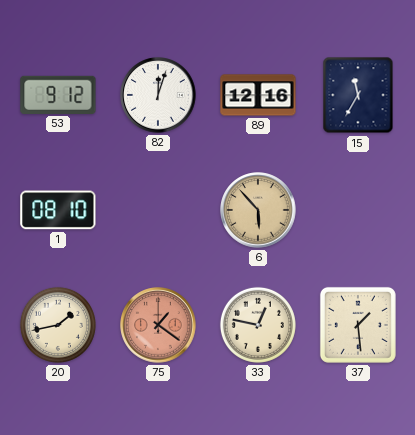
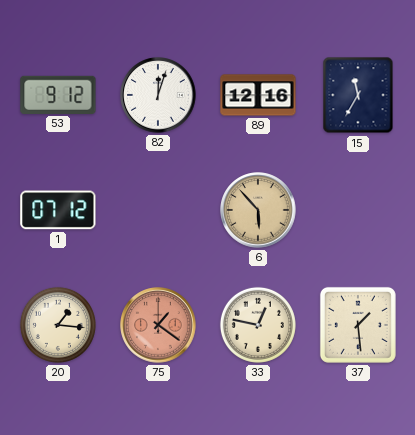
1: 08:10 -> 07:12 (58, 210)
20: 1:43 -> 1:16 (58, 325)
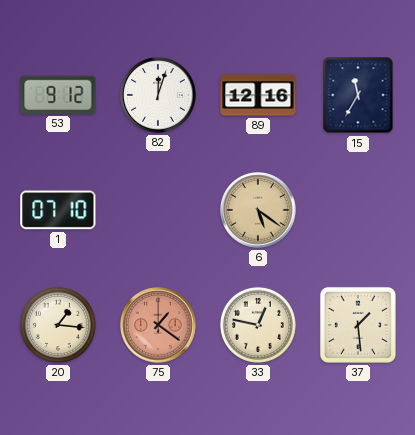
1: 07:12 -> 07:10 (58, 210)
6: 5:53 -> 5:21 (258, 210)
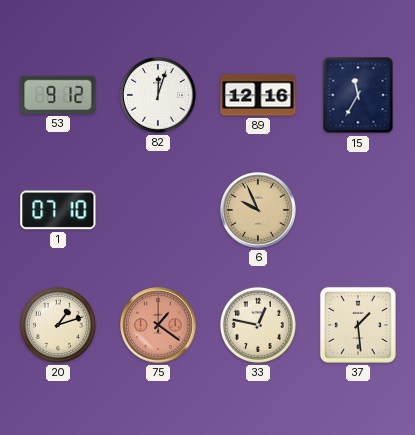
6: 5:21 -> 9:56 (258, 210)
20: 1:16 -> 1:12 (58, 325)
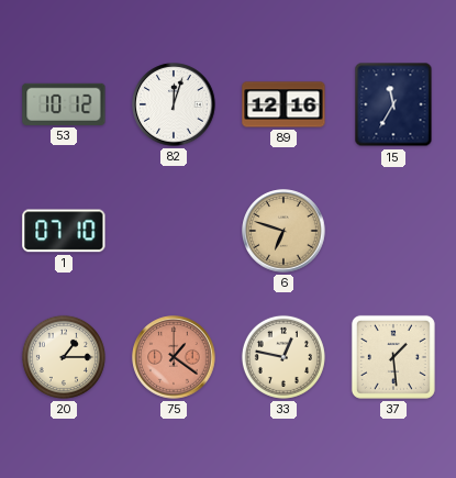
53: 9:12 -> 10:12 (64, 104)
6: 9:56 -> 6:48 (283, 231)
20: 1:12 -> 1:15 (64, 357)
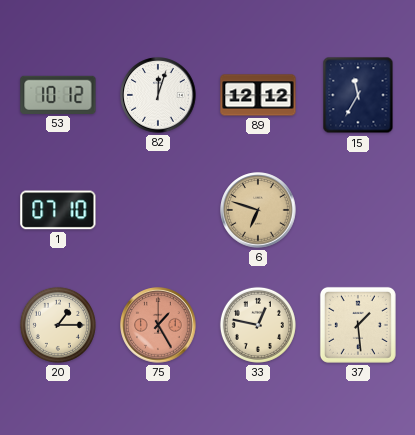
89: 12:16 -> 12:12 (258, 95)
75: 1:21 -> 1:25 (158, 325)
